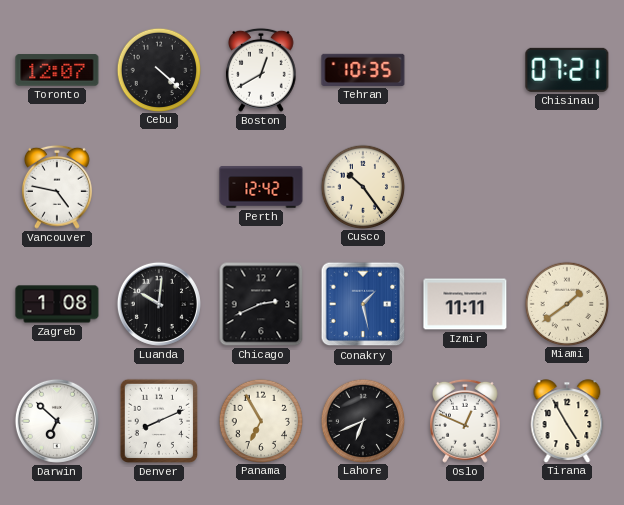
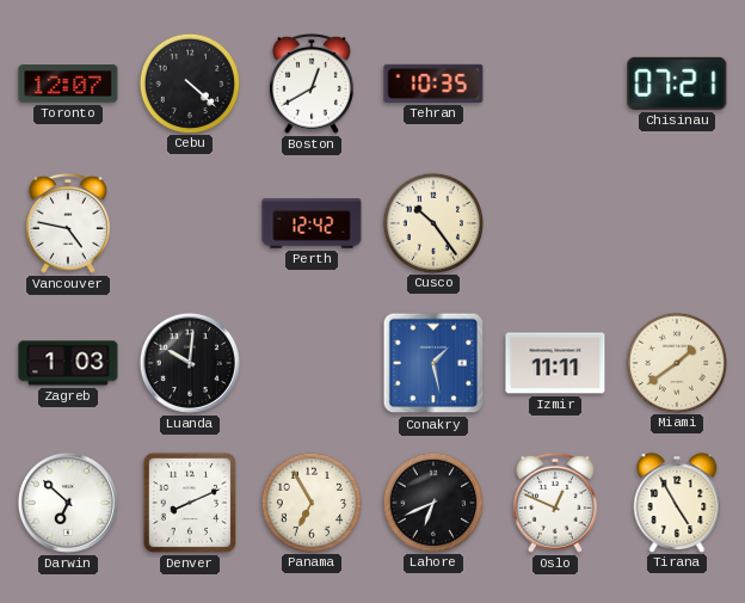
Zagreb: 1:08 -> 1:03 (68, 363)
Chicago: 2:41 -> none (261, 304)
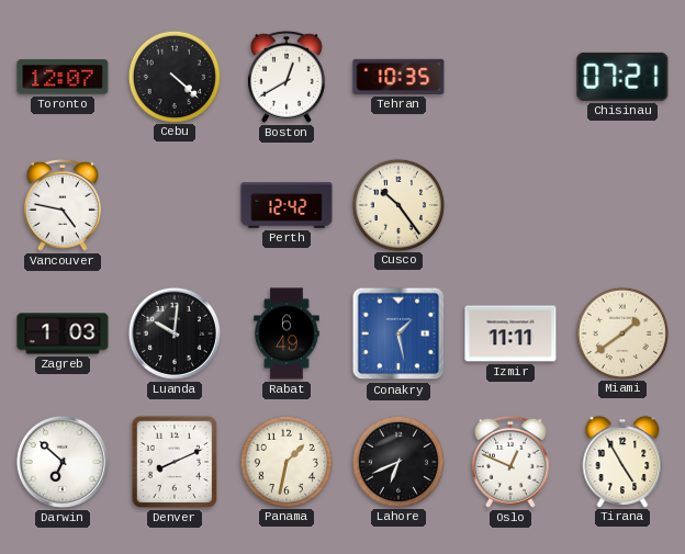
Rabat: none -> 6:49 (287, 333)
Panama: 6:55 -> 1:32 (285, 461)
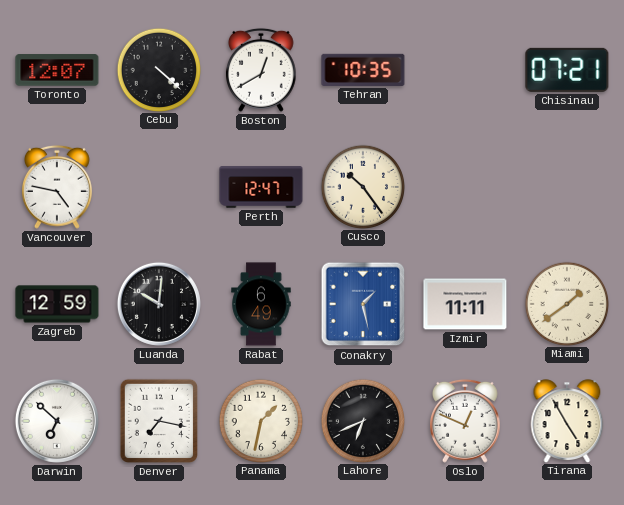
Perth: 12:42 -> 12:47 (261, 187)
Zagreb: 1:03 -> 12:59 (57, 304)
Denver: 8:11 -> 7:17 (159, 421)
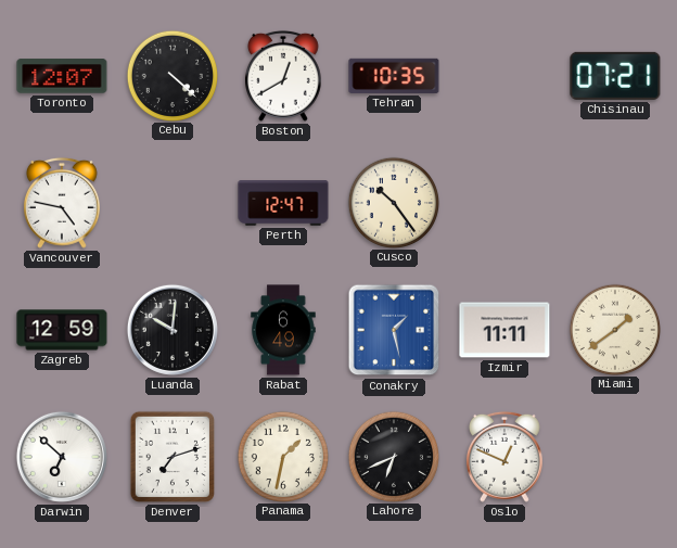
Denver: 7:17 -> 7:12 (173, 457)
Tirana: 4:55 -> none (567, 421)
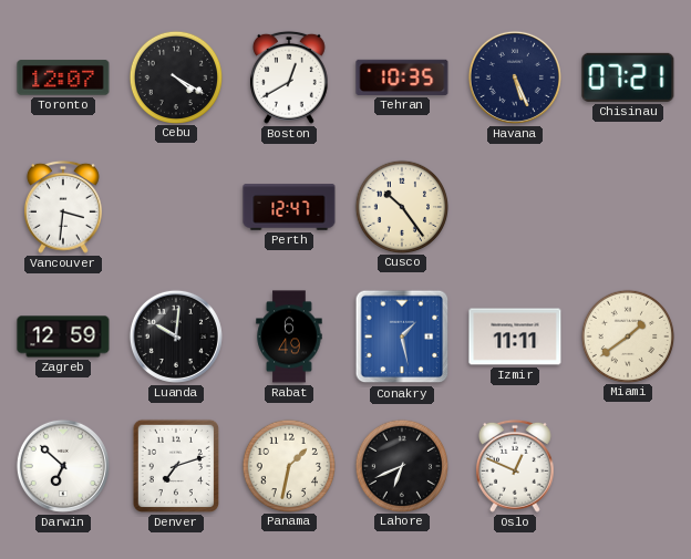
Cebu: 4:22 -> 4:20 (175, 76)
Havana: none -> 5:26 (515, 77)
Vancouver: 4:47 -> 3:31 (63, 207)
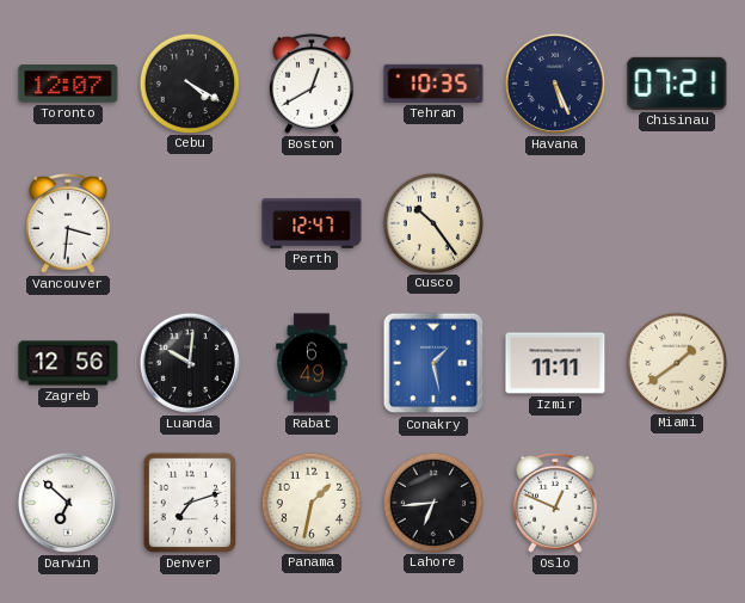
Zagreb: 12:59 -> 12:56 (68, 363)
Lahore: 6:41 -> 6:44 (432, 502)
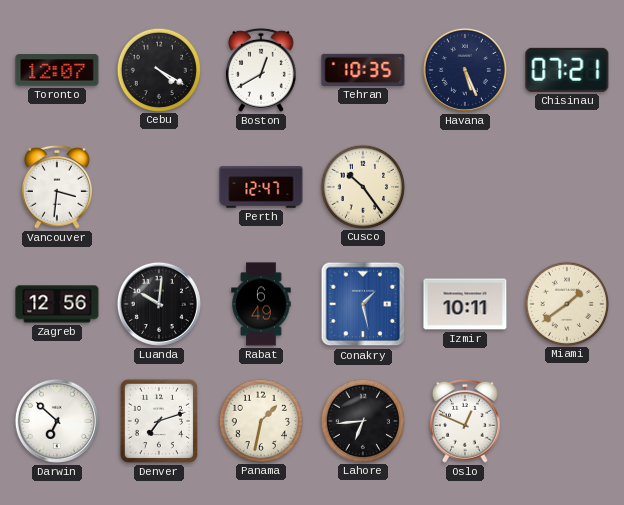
Izmir: 11:11 -> 10:11 (465, 304)
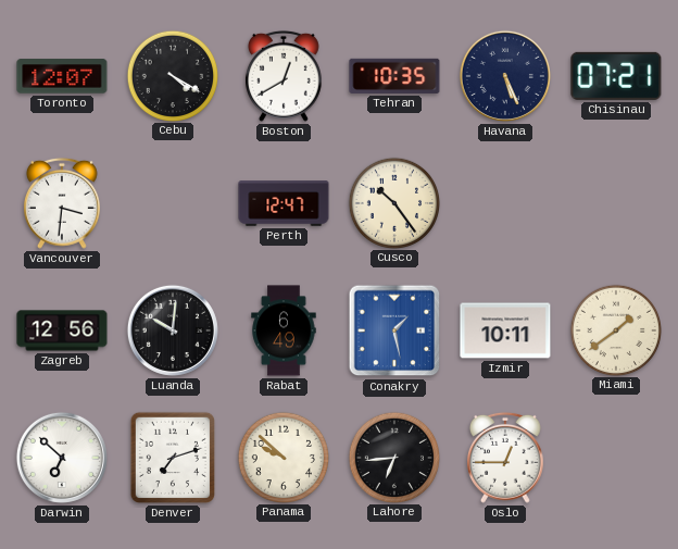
Panama: 1:32 -> 9:52 (282, 457)
Oslo: 12:49 -> 12:45 (505, 458)
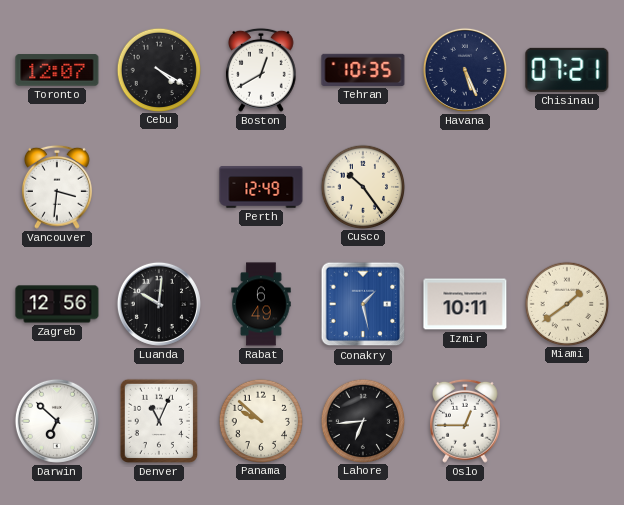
Perth: 12:47 -> 12:49 (261, 187)
Denver: 7:12 -> 11:04 (159, 421)
